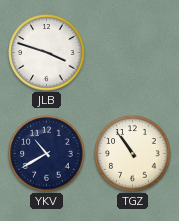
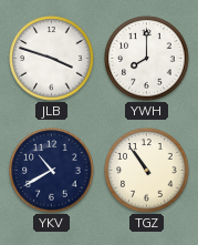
YWH: none -> 8:00 (147, 59)
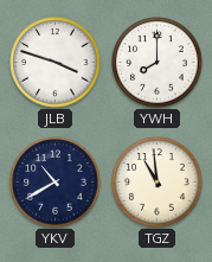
TGZ: 10:54 -> 10:59 (158, 183)
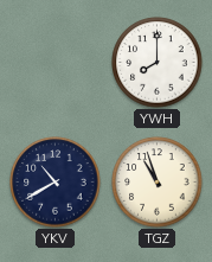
JLB: 3:48 -> none (56, 63)
TGZ: 10:59 -> 10:57 (158, 183)
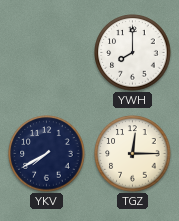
YKV: 10:40 -> 7:40 (47, 154)
TGZ: 10:57 -> 12:15 (133, 154)
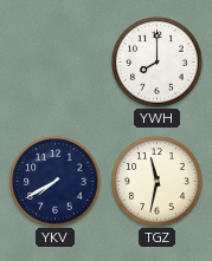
TGZ: 12:15 -> 11:32 (158, 182)
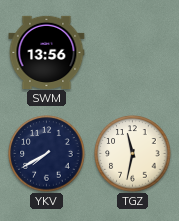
SWM: none -> 13:56 (47, 52)
YWH: 8:00 -> none (158, 63)
